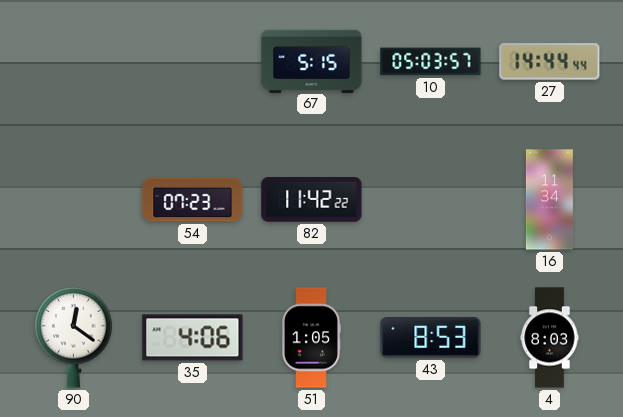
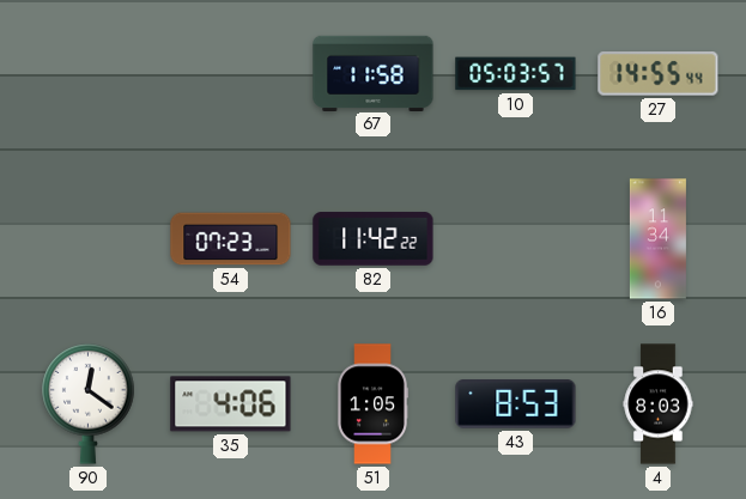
67: 5:15 -> 11:58 (374, 73)
27: 14:44 -> 14:55 (659, 74)
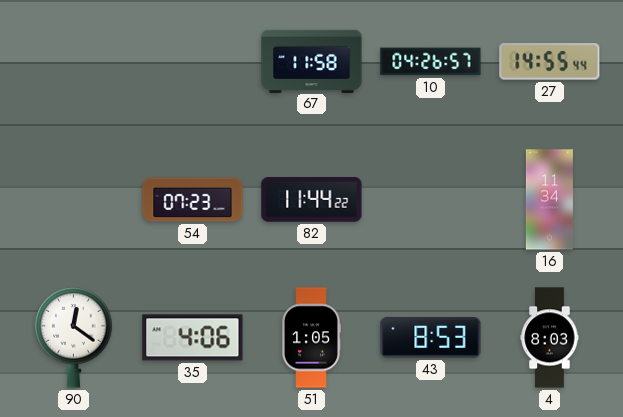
10: 05:03 -> 04:26 (431, 62)
82: 11:42 -> 11:44 (312, 200)
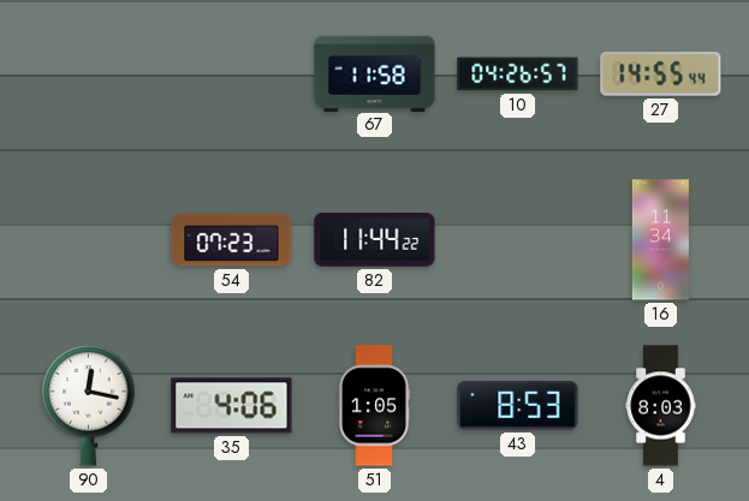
90: 12:21 -> 12:17 (89, 406)
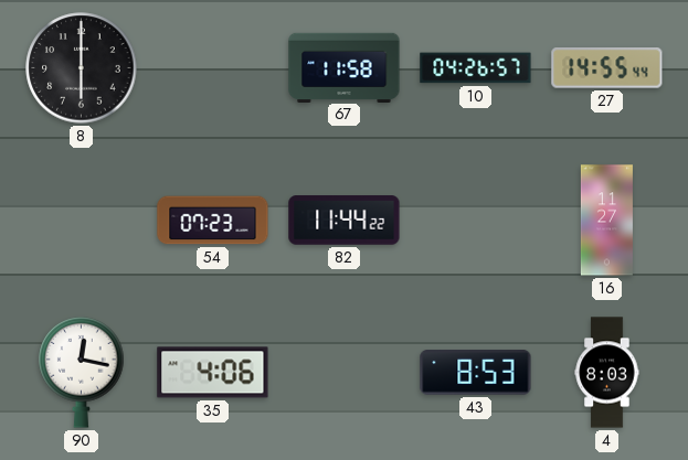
8: none -> 6:00 (82, 68)
16: 11:34 -> 11:27 (606, 221)
51: 1:05 -> none (375, 406)
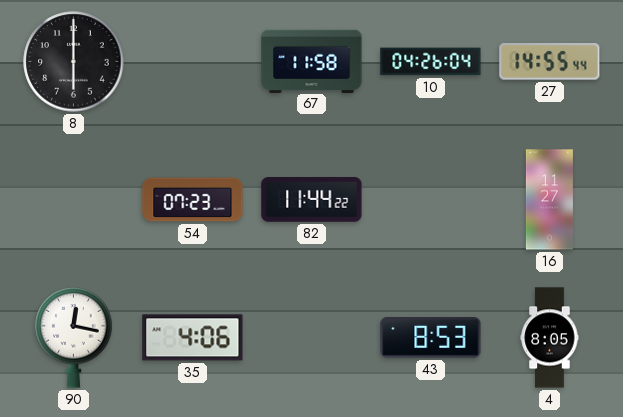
10: 04:26:57 -> 04:26:04 (431, 62)
4: 8:03 -> 8:05 (550, 338)
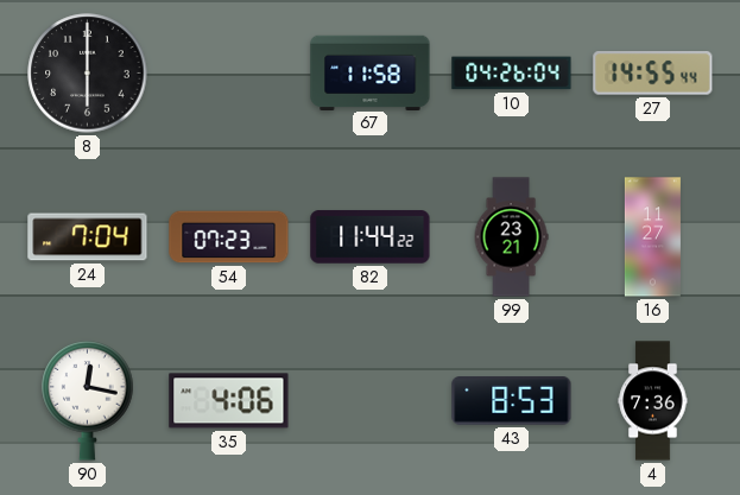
24: none -> 7:04 (88, 237)
99: none -> 23:21 (511, 237)
4: 8:05 -> 7:36 (653, 401)
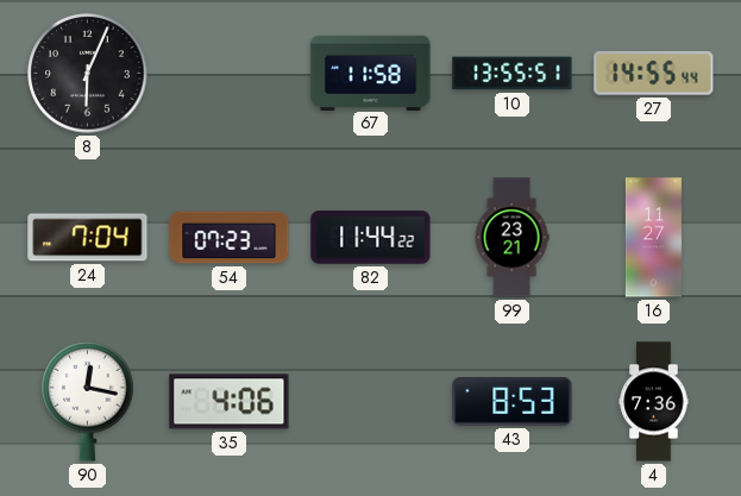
8: 6:00 -> 6:04 (88, 74)
10: 04:26 -> 13:55 (513, 74)
